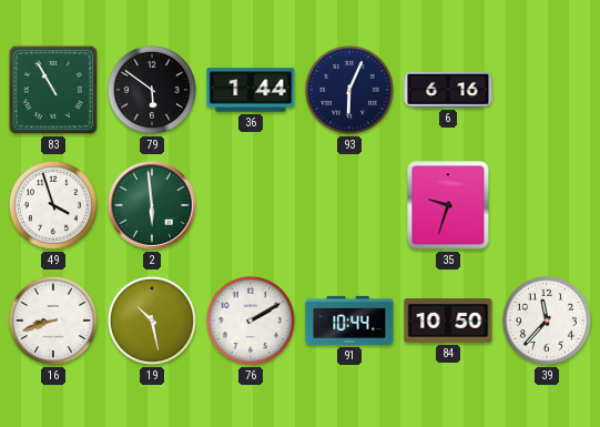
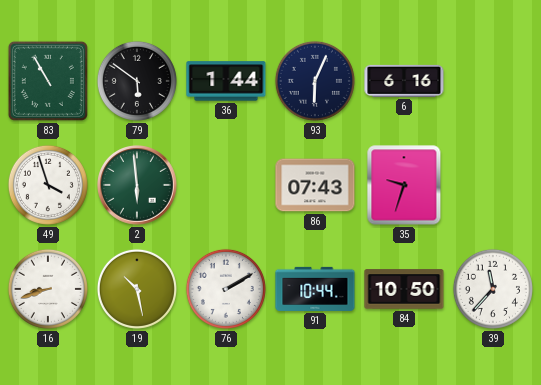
86: none -> 07:43 (315, 185)
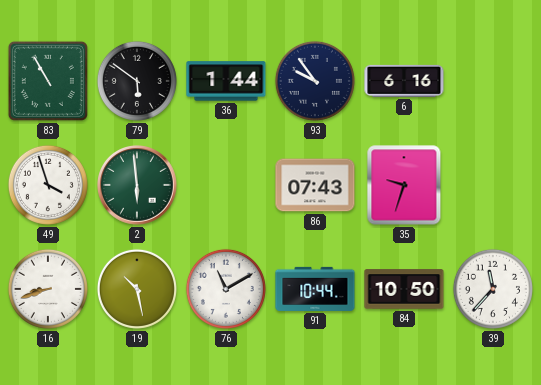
93: 6:04 -> 9:54 (315, 81)
76: 2:10 -> 11:10 (226, 289)
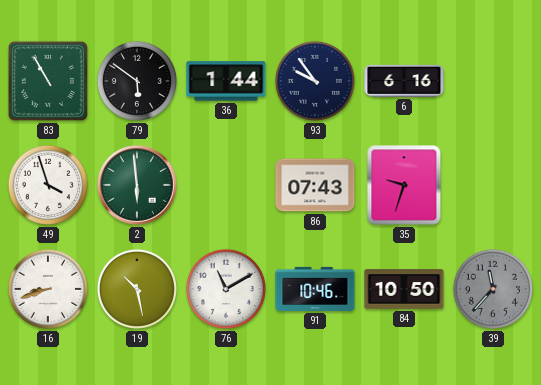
91: 10:44 -> 10:46 (315, 289)
39 dial: white -> grey (493, 289)
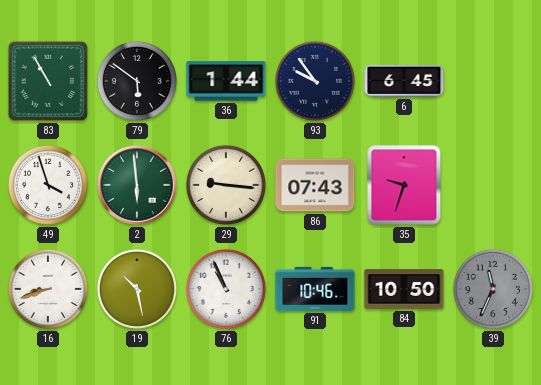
6: 6:16 -> 6:45 (404, 81)
29: none -> 9:16 (226, 185)
76: 11:10 -> 10:56 (226, 289)
39: 11:37 -> 11:34 (493, 289)
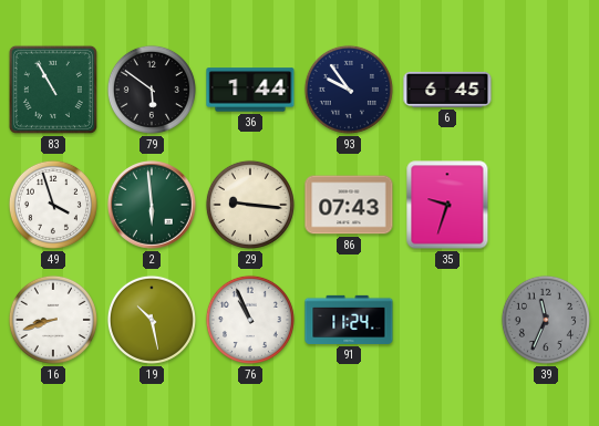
91: 10:46 -> 11:24 (349, 320)
84: 10:50 -> none (404, 289)
